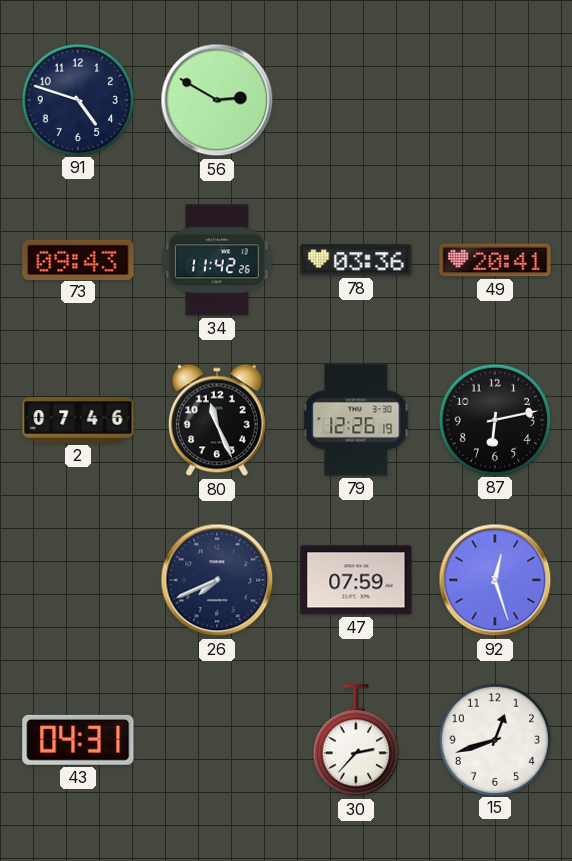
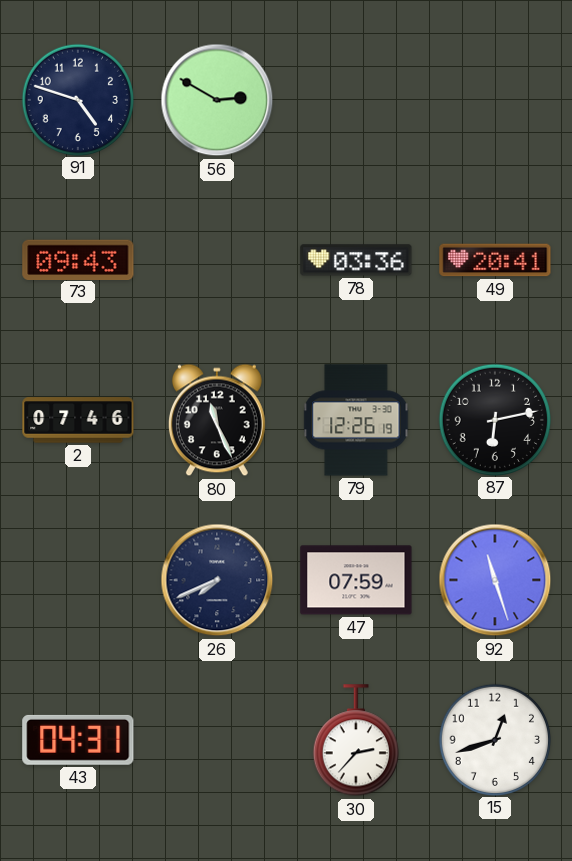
34: 11:42 -> none (218, 260)
92: 12:27 -> 11:27 (495, 580)
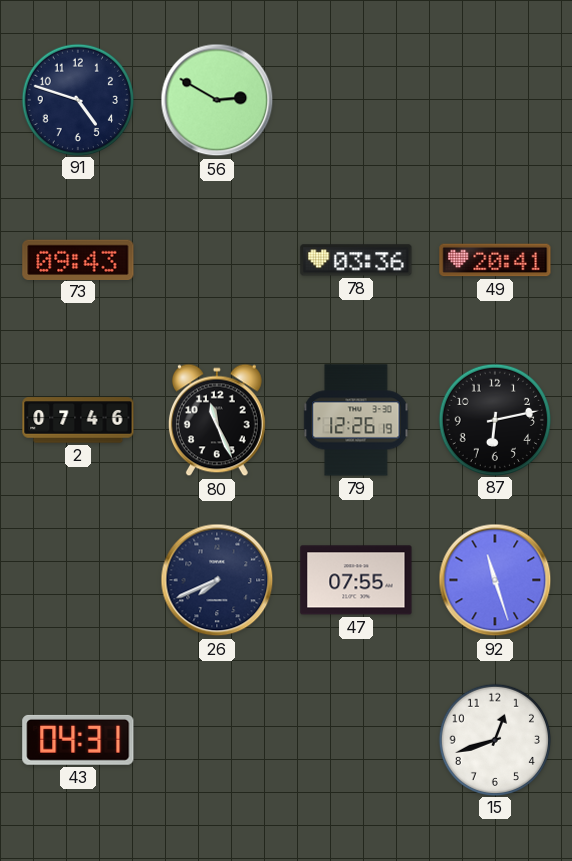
47: 07:59 -> 07:55 (356, 580)
30: 2:37 -> none (356, 741)
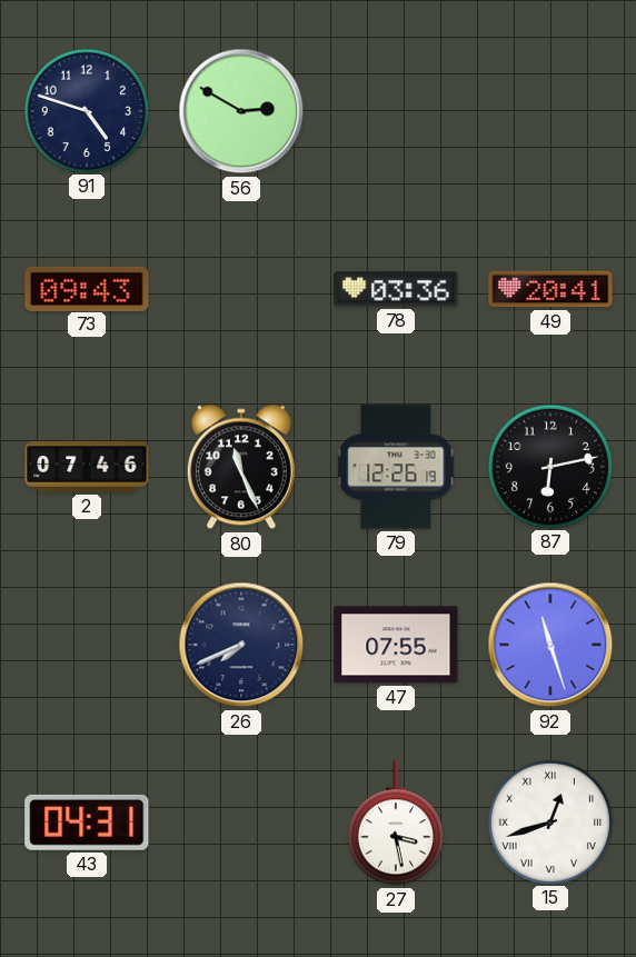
27: none -> 3:28 (396, 824)
15 numerals: Arabic -> Roman (549, 821)
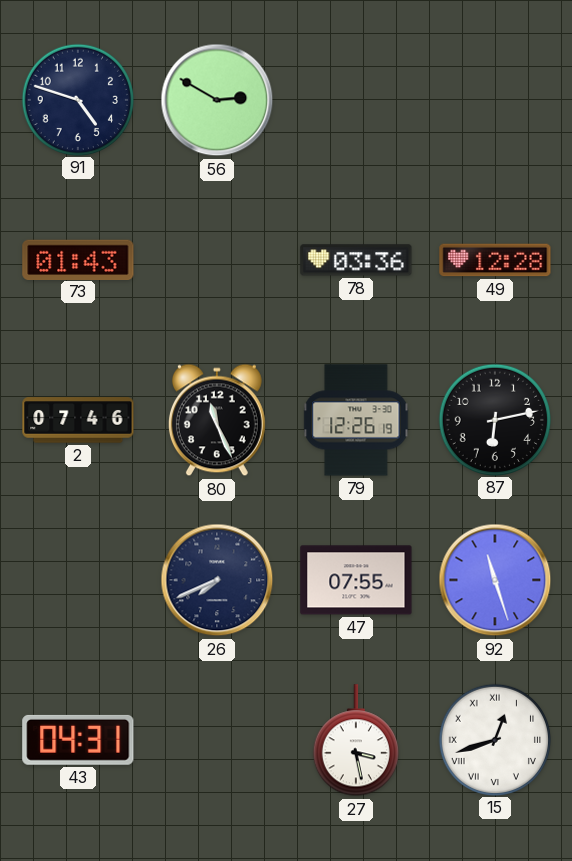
73: 09:43 -> 01:43 (78, 259)
49: 20:41 -> 12:28 (495, 260)
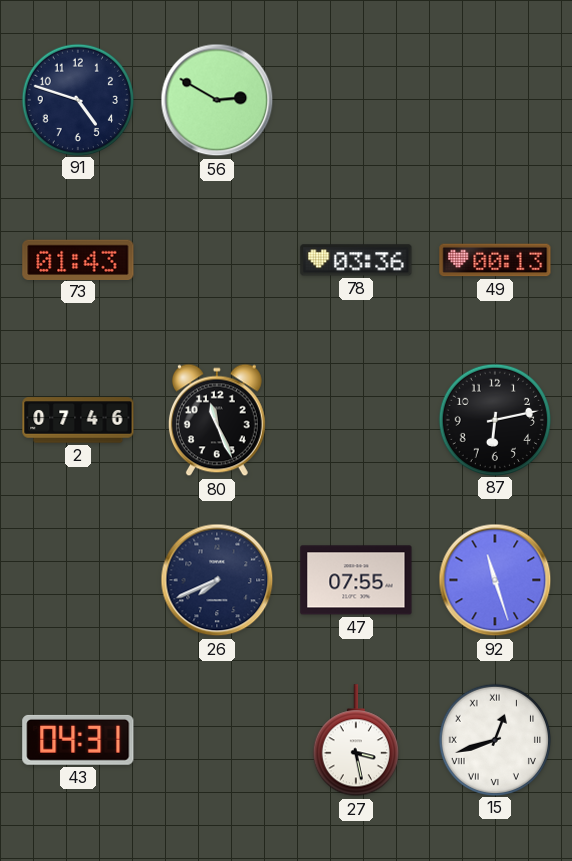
49: 12:28 -> 00:13 (495, 260)
79: 12:26 -> none (356, 420)
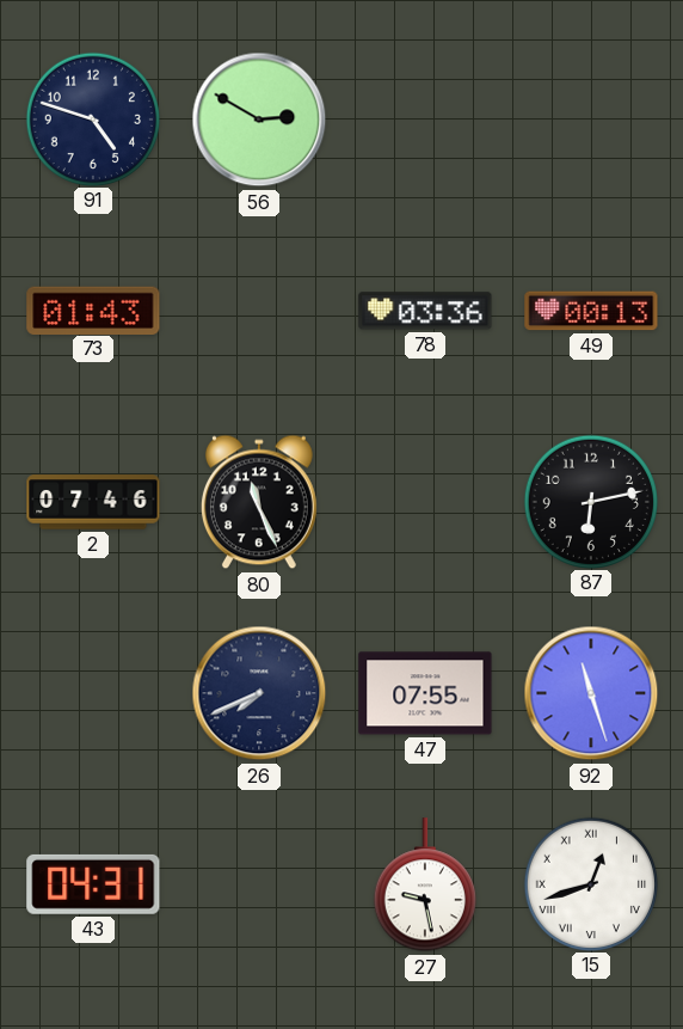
27: 3:28 -> 9:28 (425, 886)
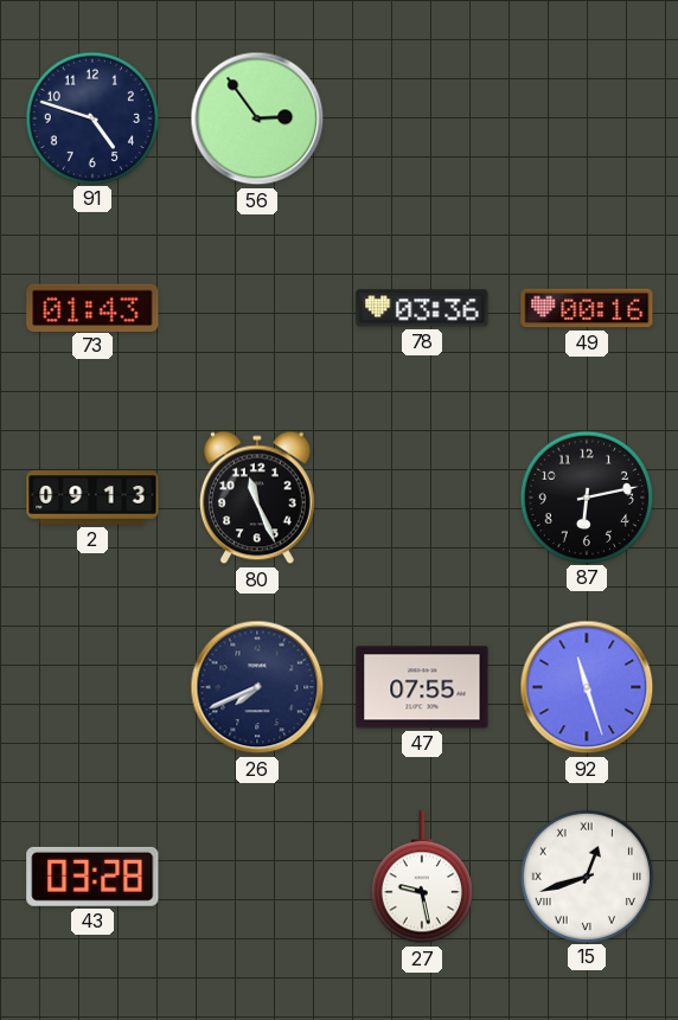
56: 2:50 -> 2:54 (257, 118)
49: 00:13 -> 00:16 (587, 308)
2: 07:46 -> 09:13 (92, 498)
43: 04:31 -> 03:28 (92, 877)
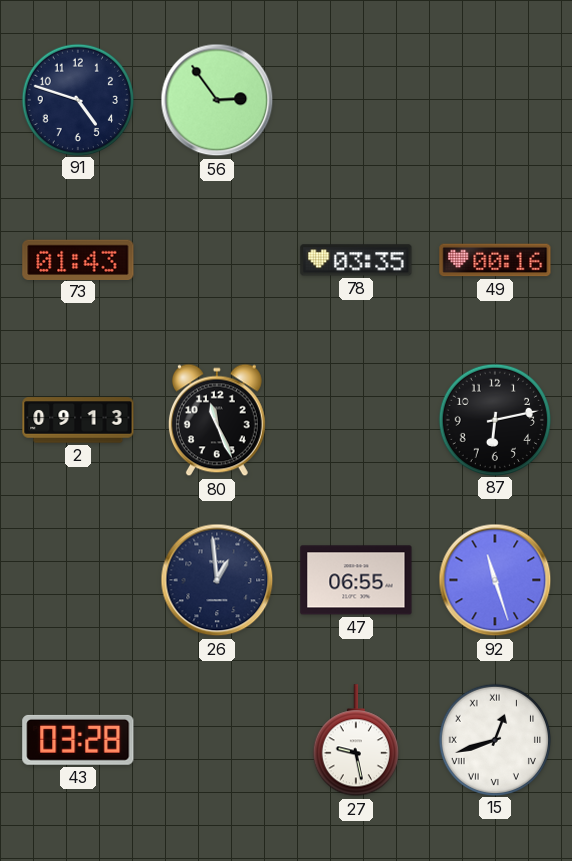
78: 03:36 -> 03:35 (356, 260)
26: 7:41 -> 12:59 (217, 580)
47: 07:55 -> 06:55 (356, 580)
